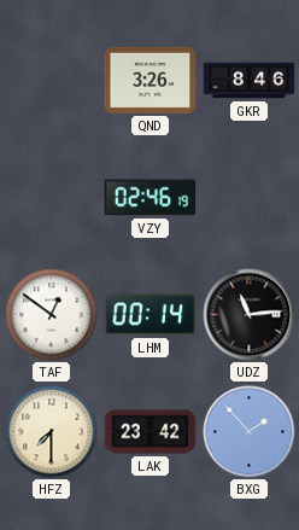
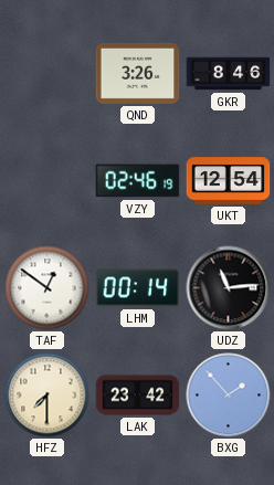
UKT: none -> 12:54 (229, 181)
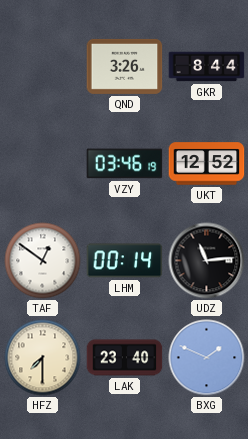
GKR: 8:46 -> 8:44 (207, 67)
VZY: 02:46 -> 03:46 (125, 164)
UKT: 12:54 -> 12:52 (207, 164)
LAK: 23:42 -> 23:40 (125, 358)
BXG: 1:53 -> 1:49 (207, 358)
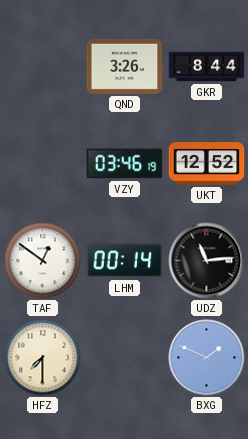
LAK: 23:40 -> none (125, 358)
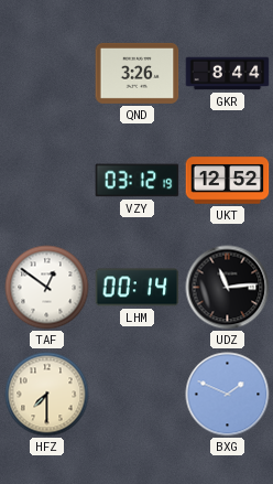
VZY: 03:46 -> 03:12 (138, 181)
